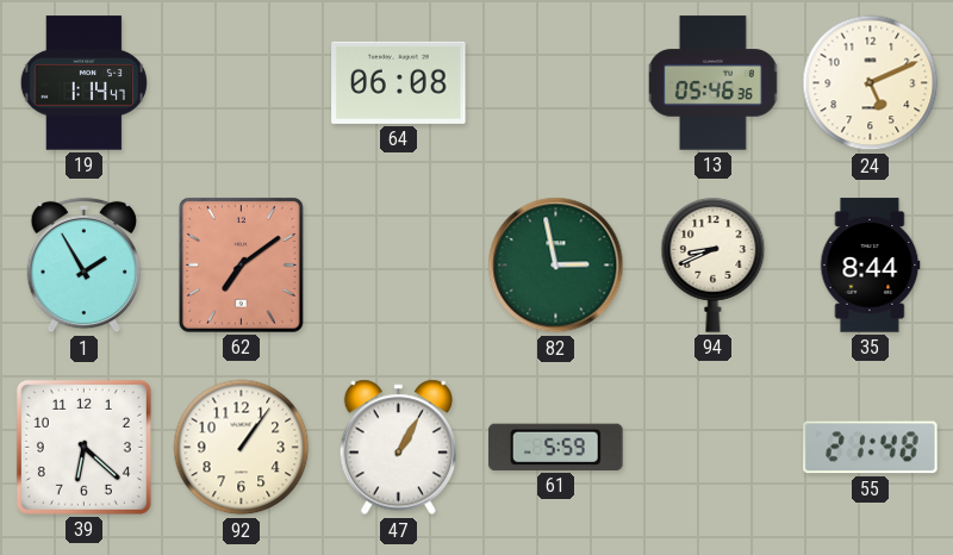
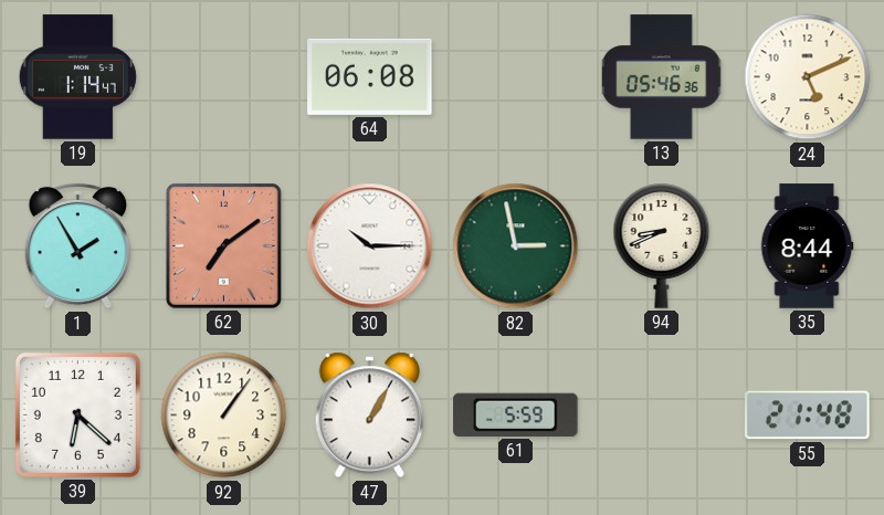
30: none -> 10:15 (370, 246)
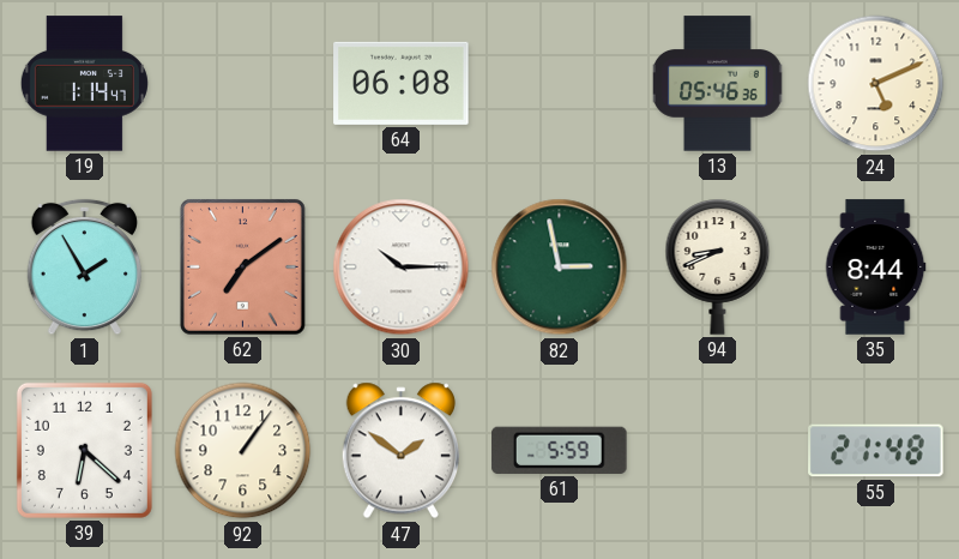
47: 1:05 -> 1:51 (400, 451)
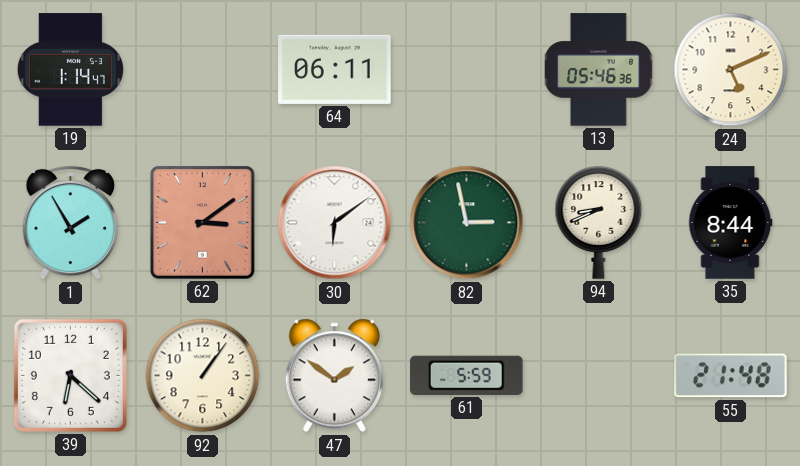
64: 06:08 -> 06:11 (335, 69)
62: 7:09 -> 3:09 (202, 222)
30: 10:15 -> 6:09 (335, 223)
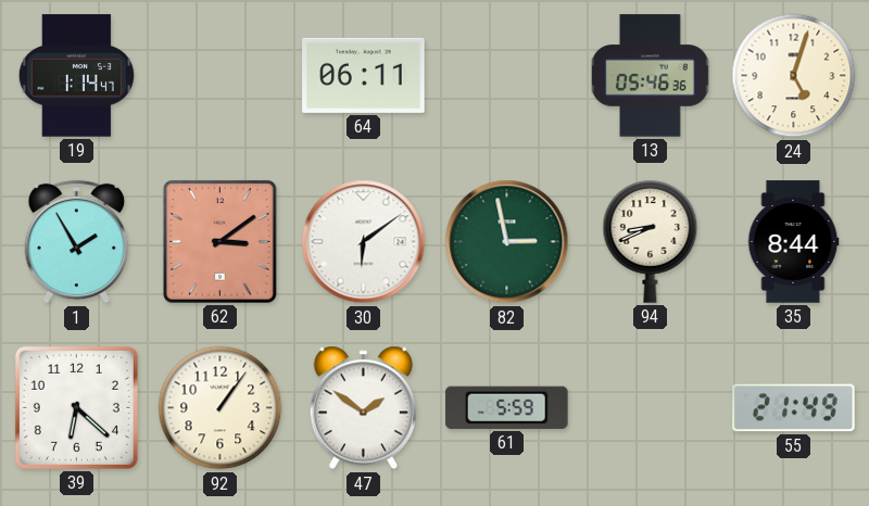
24: 5:11 -> 5:03 (794, 76)
55: 21:48 -> 21:49 (794, 408)
